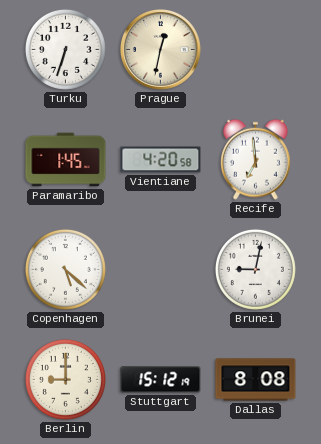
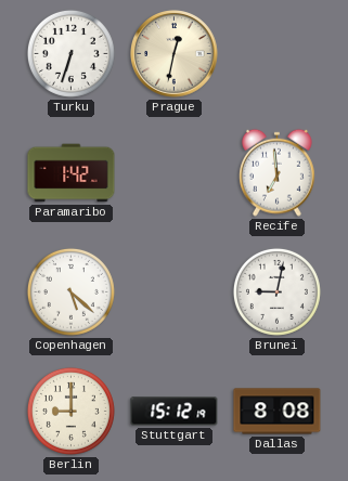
Paramaribo: 1:45 -> 1:42 (72, 173)
Vientiane: 4:20 -> none (161, 160)
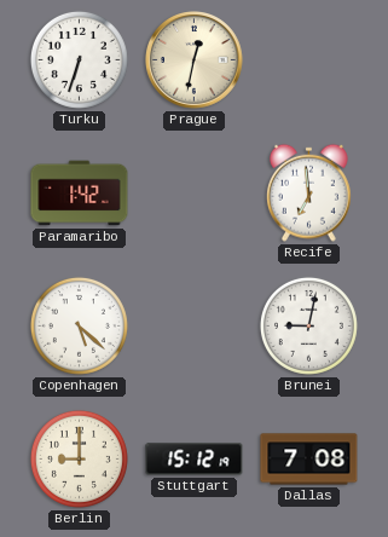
Dallas: 8:08 -> 7:08 (309, 460)
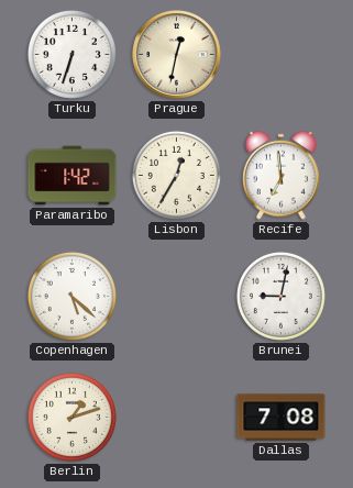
Lisbon: none -> 12:35 (176, 175)
Berlin: 9:00 -> 1:12 (71, 417)
Stuttgart: 15:12 -> none (195, 460)
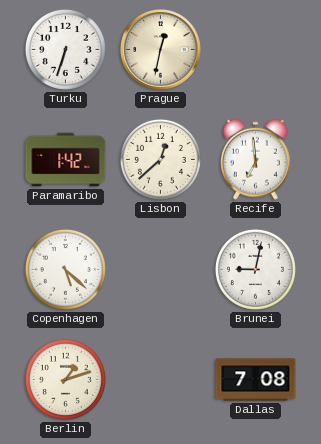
Lisbon: 12:35 -> 12:38 (160, 159)
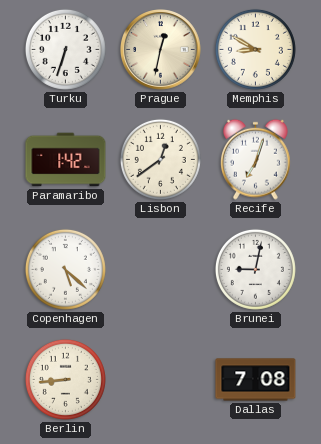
Memphis: none -> 8:50 (255, 49)
Lisbon: 12:38 -> 12:39 (160, 159)
Recife: 6:59 -> 7:03 (255, 159)
Berlin: 1:12 -> 8:44 (65, 379)
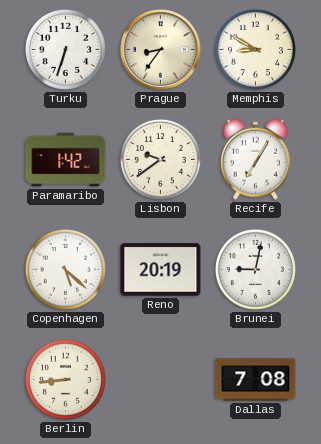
Prague: 12:32 -> 8:36 (161, 50)
Lisbon: 12:39 -> 9:39 (160, 159)
Recife: 7:03 -> 7:05 (255, 159)
Reno: none -> 20:19 (161, 270)
